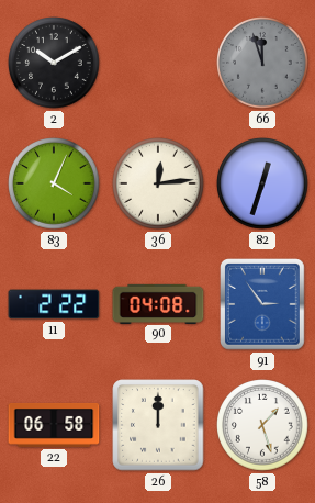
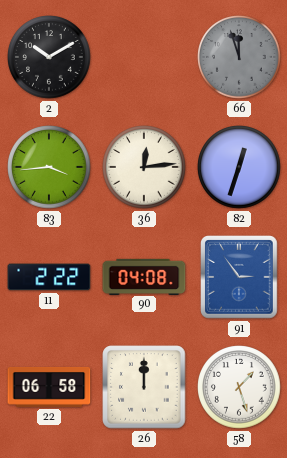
83: 4:04 -> 3:44 (49, 167)
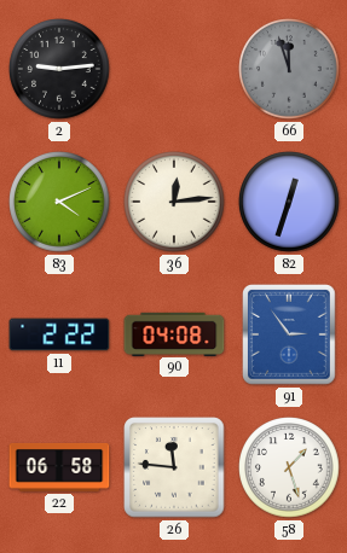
2: 10:10 -> 9:14 (59, 69)
83: 3:44 -> 4:11 (59, 202)
26: 12:00 -> 11:46 (174, 467)
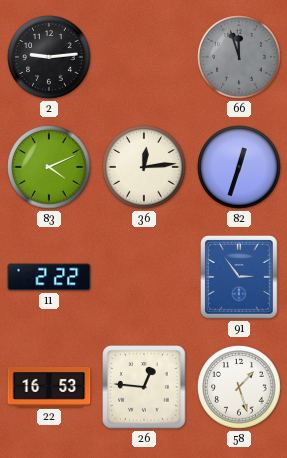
90: 04:08 -> none (174, 333)
22: 06:58 -> 16:53 (49, 387)
26: 11:46 -> 12:46 (144, 387)
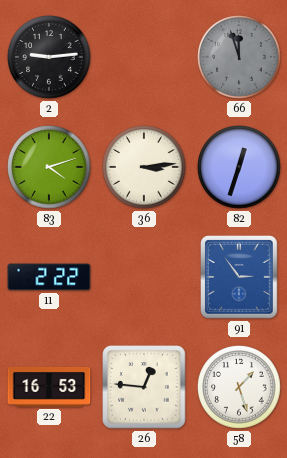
83: 4:11 -> 4:12 (49, 167)
36: 12:14 -> 3:14 (144, 167)
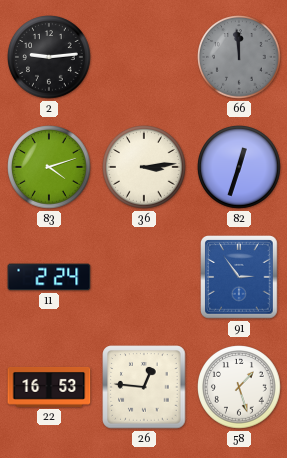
66: 11:57 -> 11:59 (239, 57)
11: 2:22 -> 2:24 (49, 277)
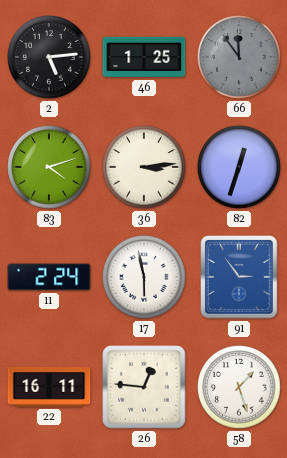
2: 9:14 -> 5:14 (49, 57)
46: none -> 1:25 (144, 57)
66: 11:59 -> 11:54 (239, 57)
17: none -> 5:58 (144, 277)
22: 16:53 -> 16:11 (49, 387)
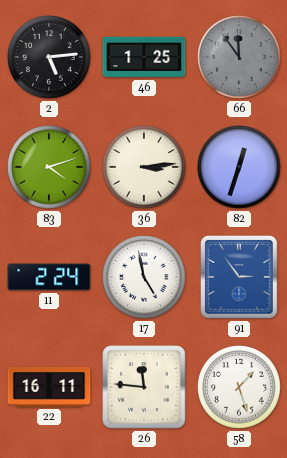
17: 5:58 -> 4:58 (144, 277)
26: 12:46 -> 11:46 (144, 387)
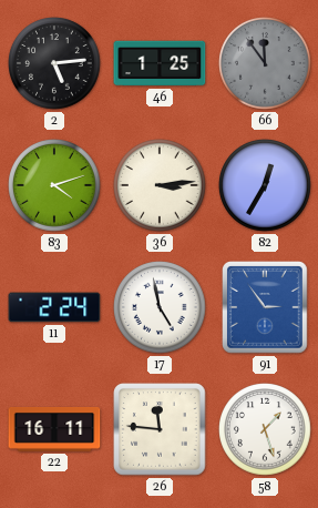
82: 12:33 -> 12:35 (265, 185)
